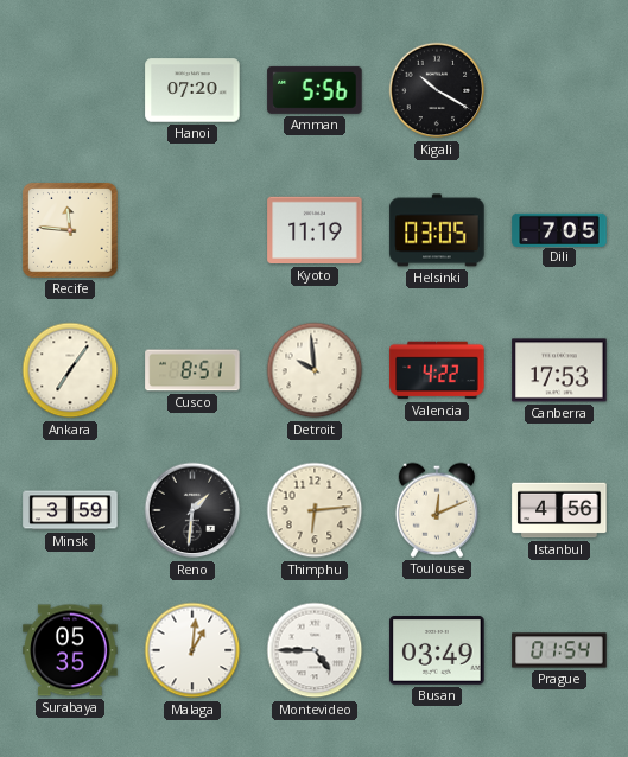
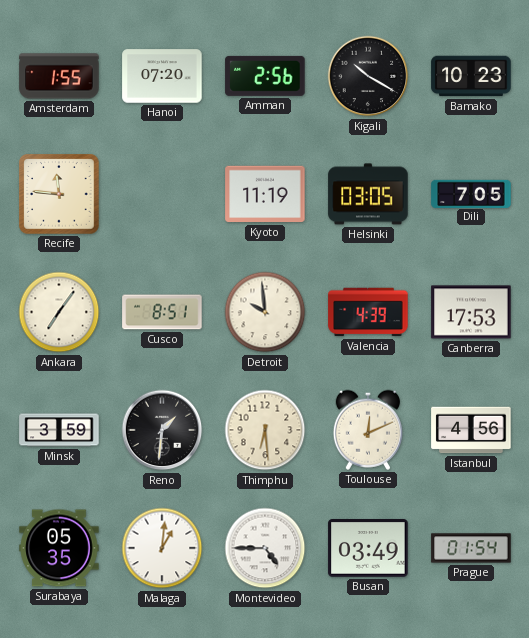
Amsterdam: none -> 1:55 (59, 76)
Amman: 5:56 -> 2:56 (265, 76)
Bamako: none -> 10:23 (471, 76)
Valencia: 4:22 -> 4:39 (368, 312)
Thimphu: 6:14 -> 6:29 (265, 430)
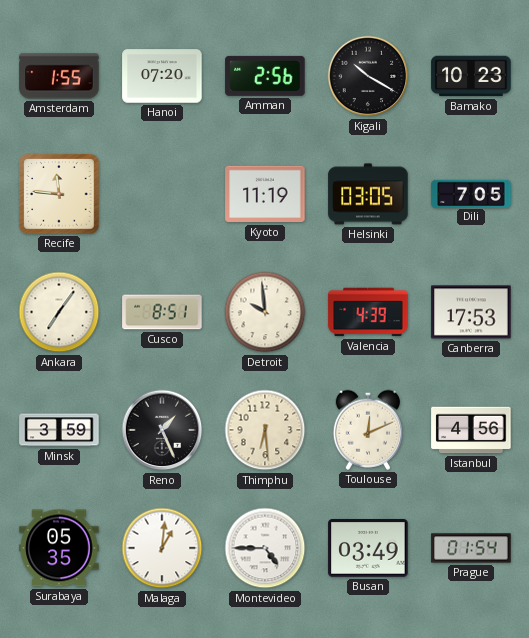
Reno: 1:31 -> 1:26 (162, 430)
